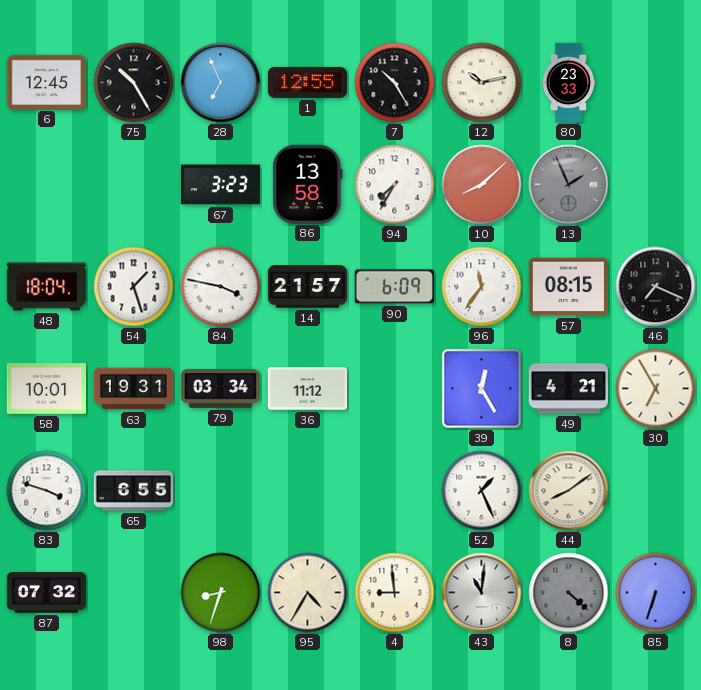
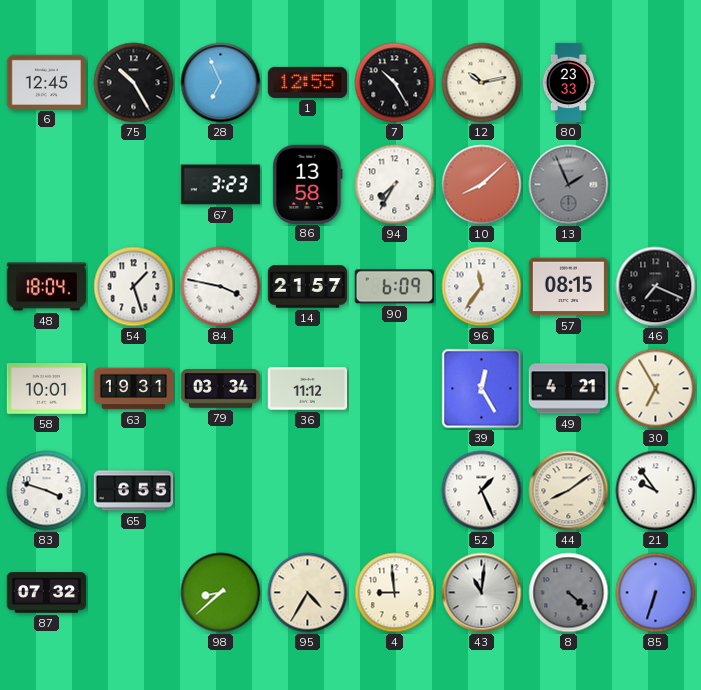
21: none -> 9:54 (656, 491)
98: 8:33 -> 8:38 (221, 593)
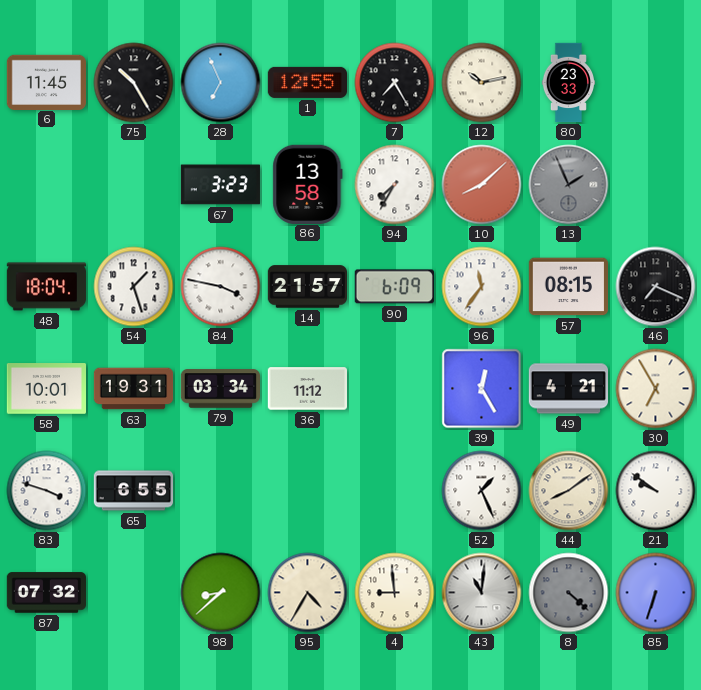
6: 12:45 -> 11:45 (46, 82)
7: 10:25 -> 7:25 (395, 83)
21: 9:54 -> 9:51 (656, 491)
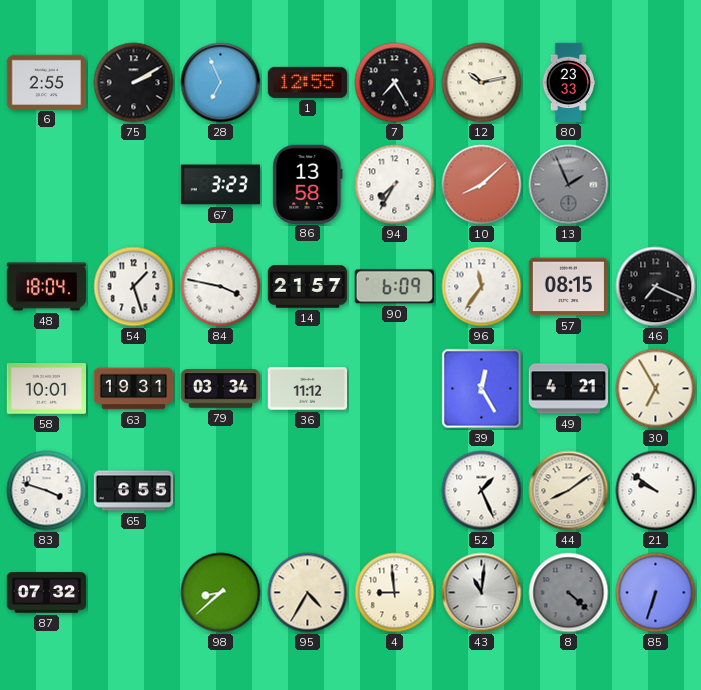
6: 11:45 -> 2:55 (46, 82)
75: 10:25 -> 2:10 (134, 83)
